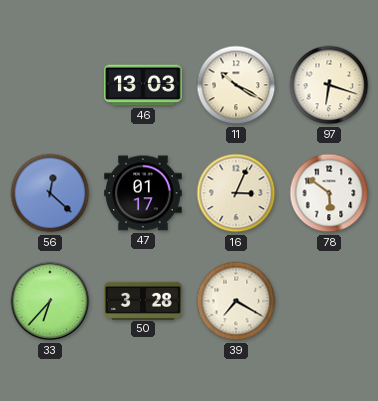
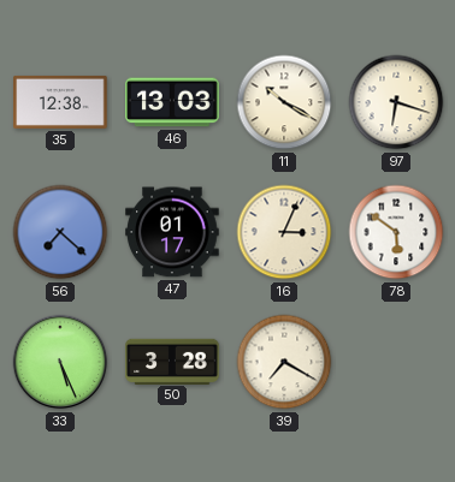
35: none -> 12:38 (60, 102)
56: 12:22 -> 7:22 (60, 232)
33: 6:37 -> 5:26 (60, 362)
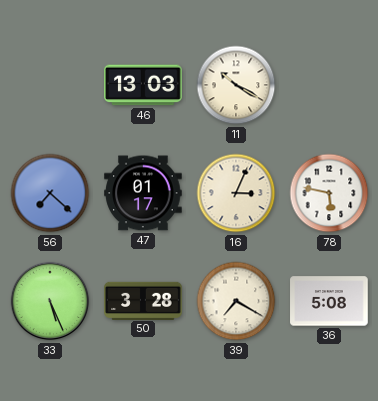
35: 12:38 -> none (60, 102)
97: 6:18 -> none (396, 102)
78: 5:51 -> 5:47 (329, 193)
36: none -> 5:08 (329, 301)
